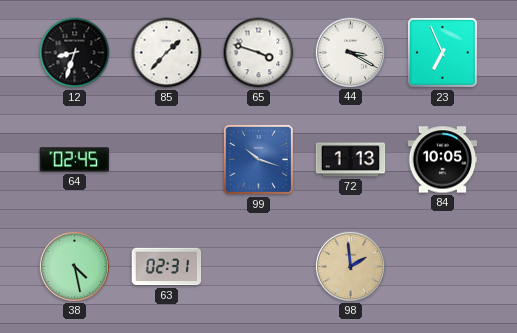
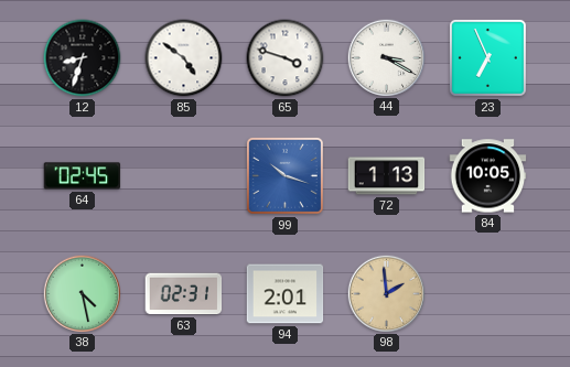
85: 1:37 -> 4:51 (184, 58)
94: none -> 2:01 (286, 294)
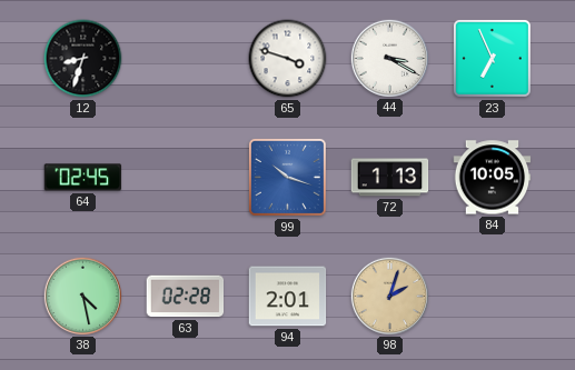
85: 4:51 -> none (184, 58)
63: 02:31 -> 02:28 (186, 297)
98: 1:59 -> 2:03 (389, 296)
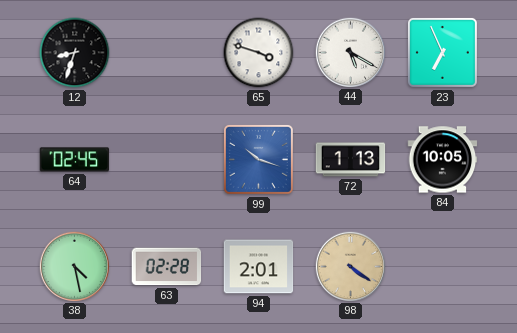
44: 3:20 -> 5:20 (350, 52)
98: 2:03 -> 4:21 (350, 266)
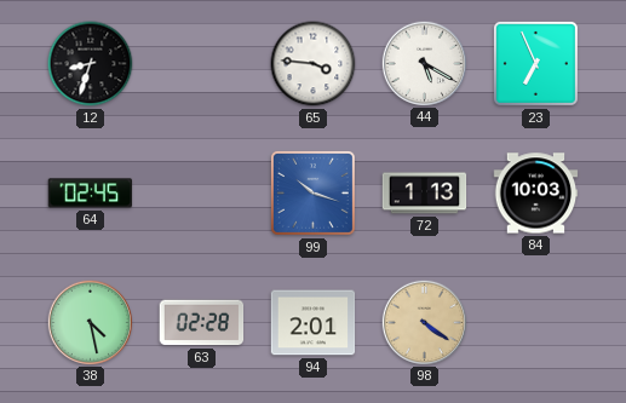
65: 3:48 -> 3:46 (314, 64)
84: 10:05 -> 10:03 (536, 194)
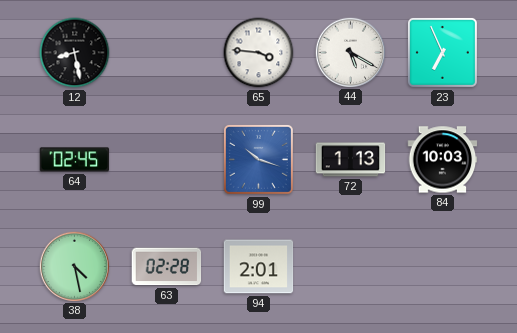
12: 8:33 -> 8:28 (75, 53)
98: 4:21 -> none (424, 322)
